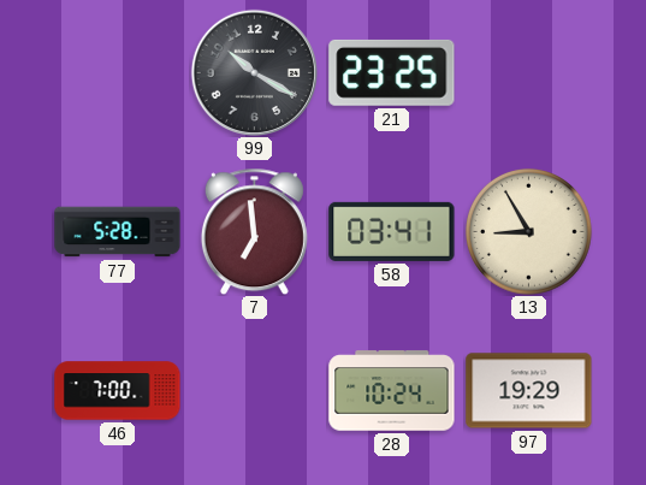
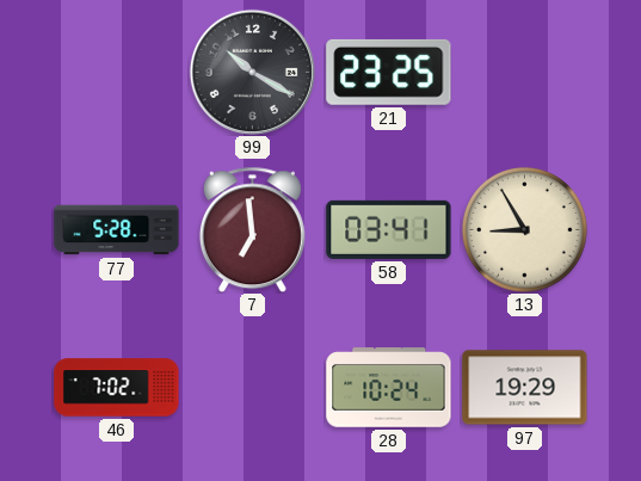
46: 7:00 -> 7:02 (117, 388)
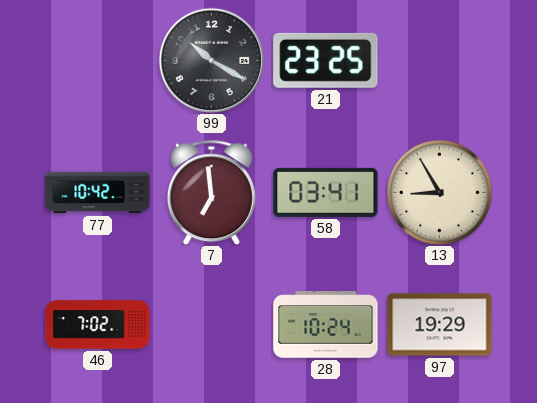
77: 5:28 -> 10:42 (98, 193)
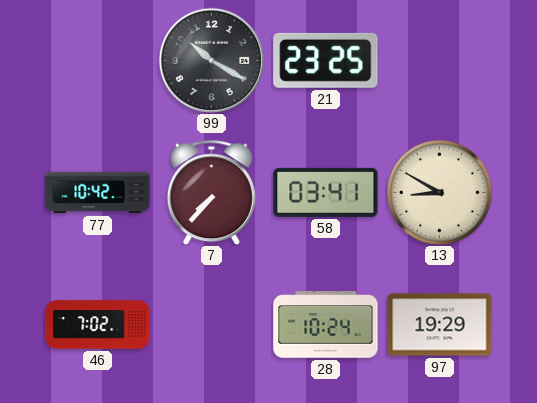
7: 6:59 -> 7:37 (211, 192)
13: 8:55 -> 8:50 (439, 192)
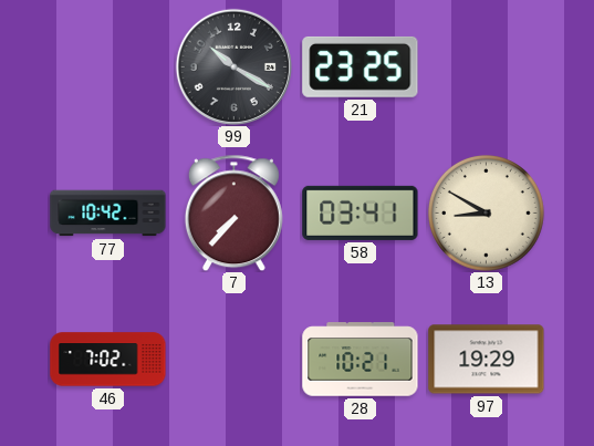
28: 10:24 -> 10:21 (361, 360)
